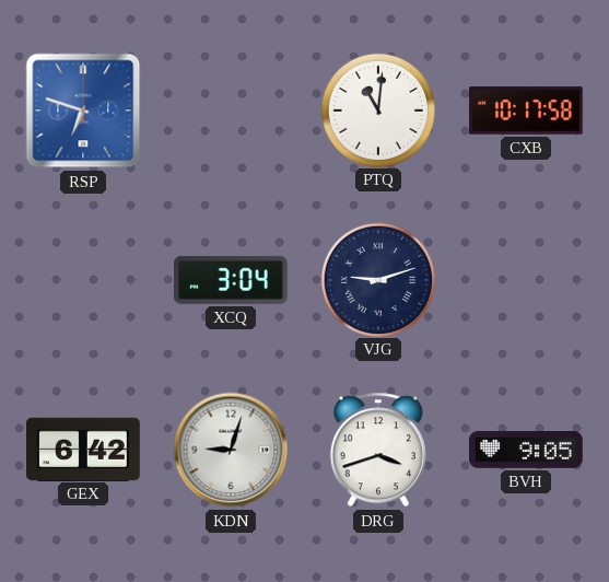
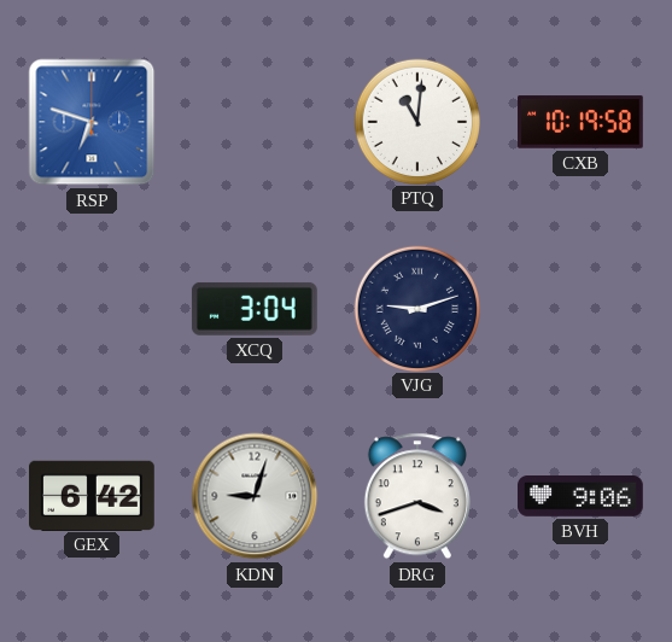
CXB: 10:17 -> 10:19 (580, 122)
BVH: 9:05 -> 9:06 (582, 497)
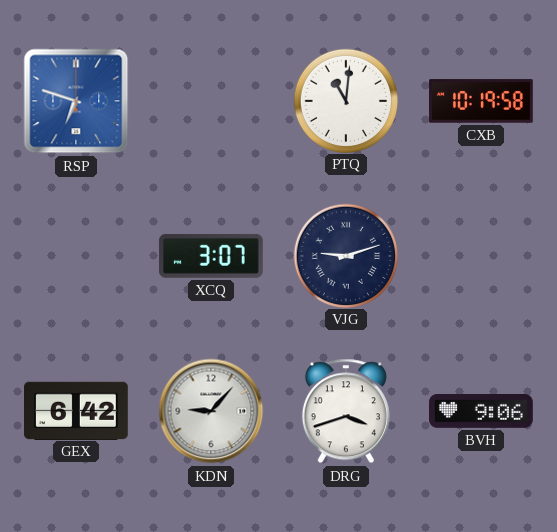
XCQ: 3:04 -> 3:07 (211, 256)
KDN: 9:03 -> 9:07 (211, 411)
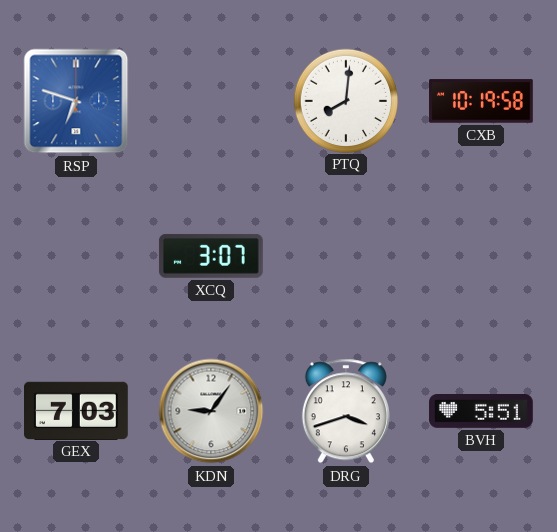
PTQ: 11:01 -> 8:01 (345, 100)
VJG: 9:12 -> none (345, 255)
GEX: 6:42 -> 7:03 (77, 410)
KDN: 9:07 -> 9:06 (211, 411)
BVH: 9:06 -> 5:51 (482, 412)
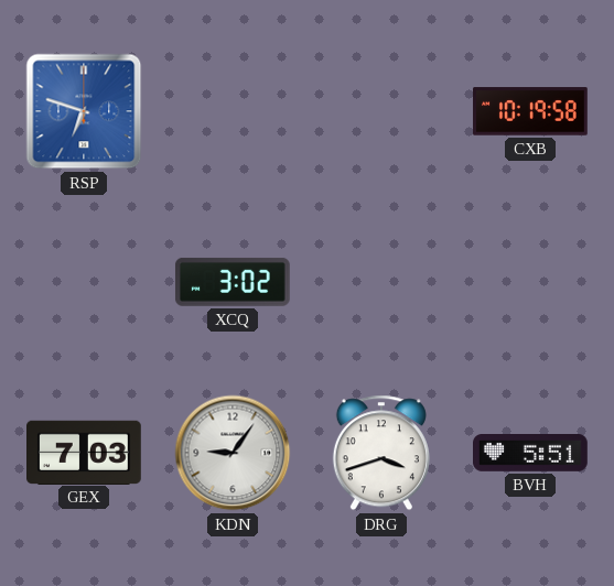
PTQ: 8:01 -> none (345, 100)
XCQ: 3:07 -> 3:02 (233, 282)
